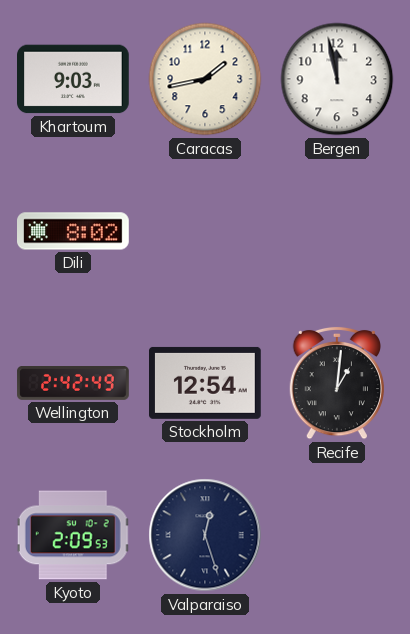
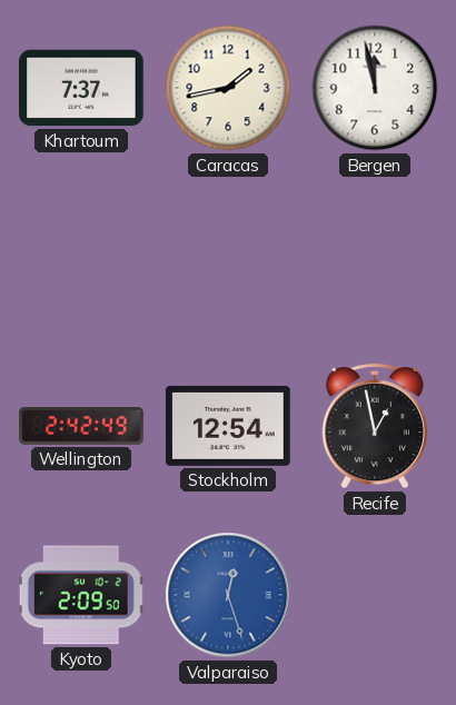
Khartoum: 9:03 -> 7:37 (82, 88)
Dili: 8:02 -> none (73, 231)
Recife: 1:01 -> 12:58 (375, 426)
Kyoto: 2:09:53 -> 2:09:50 (81, 595)
Valparaiso dial: navy -> blue (228, 595)
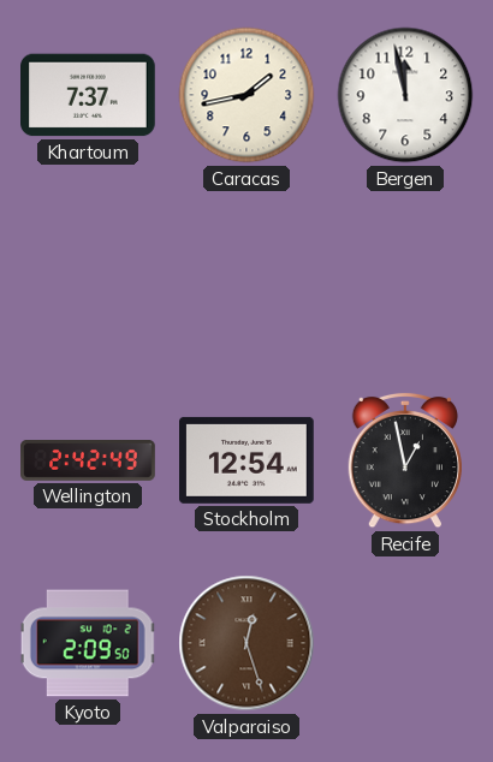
Valparaiso dial: blue -> brown (246, 643)
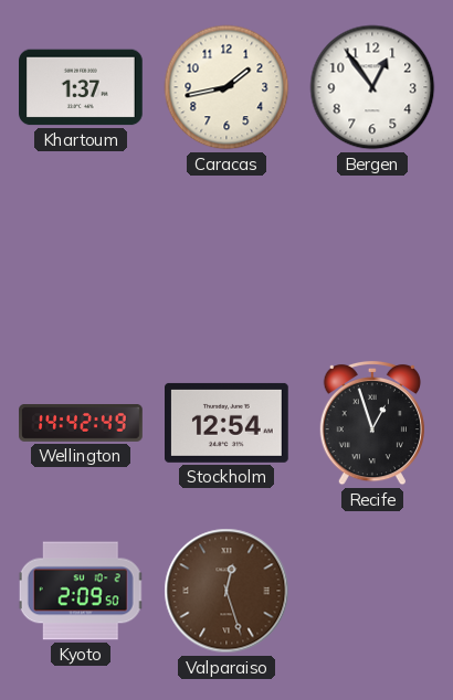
Khartoum: 7:37 -> 1:37 (82, 87)
Bergen: 11:58 -> 12:54 (372, 87)
Wellington: 2:42 -> 14:42 (81, 424)
Recife: 12:58 -> 12:57 (372, 423)
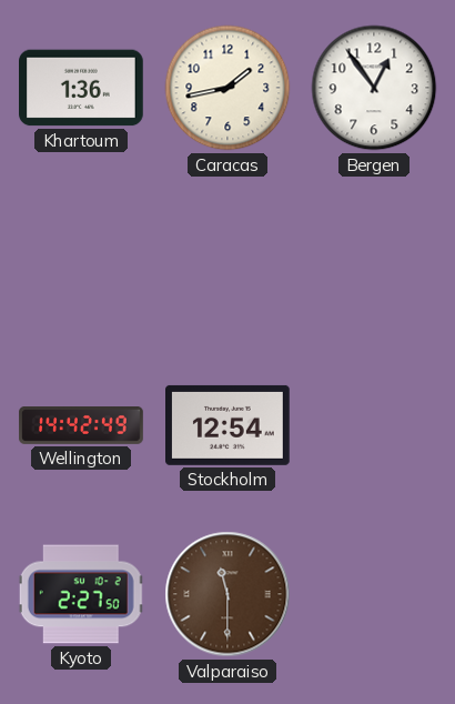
Khartoum: 1:37 -> 1:36 (82, 88)
Recife: 12:57 -> none (372, 423)
Kyoto: 2:09 -> 2:27 (81, 594)
Valparaiso: 12:27 -> 11:30 (228, 594)
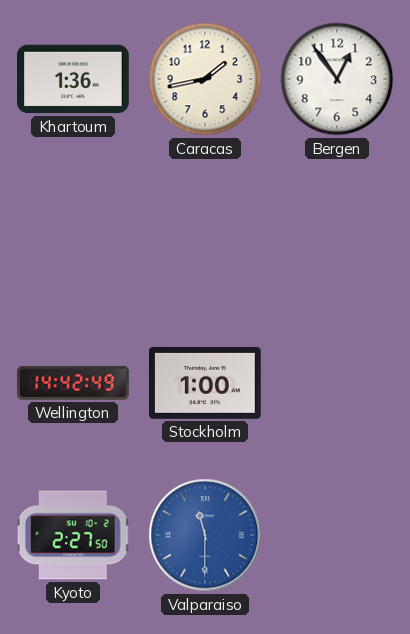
Stockholm: 12:54 -> 1:00 (206, 383)
Valparaiso dial: brown -> blue (205, 535)
